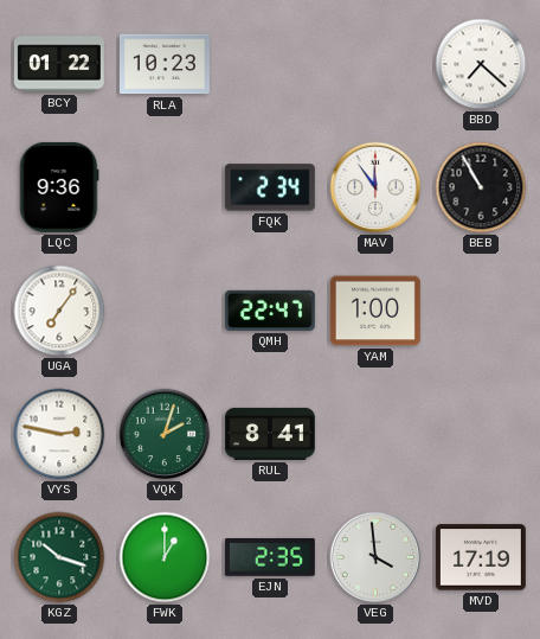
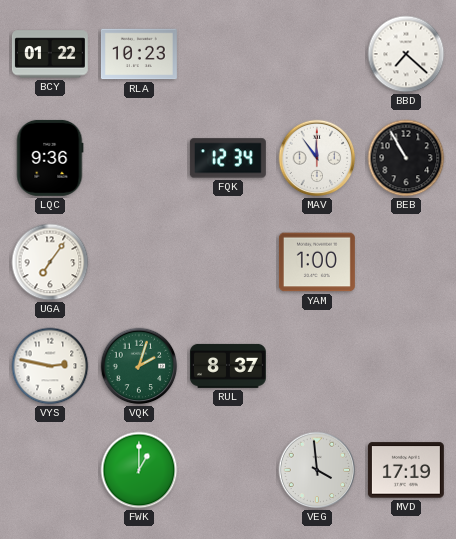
FQK: 2:34 -> 12:34 (228, 158)
QMH: 22:47 -> none (270, 311)
RUL: 8:41 -> 8:37 (228, 366)
KGZ: 10:18 -> none (59, 557)
EJN: 2:35 -> none (270, 557)
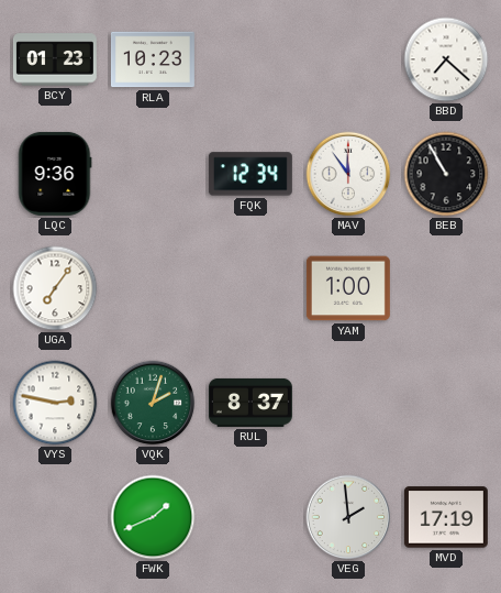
BCY: 01:22 -> 01:23 (55, 59)
FWK: 1:00 -> 1:41 (153, 517)
VEG: 3:59 -> 1:59 (348, 517)
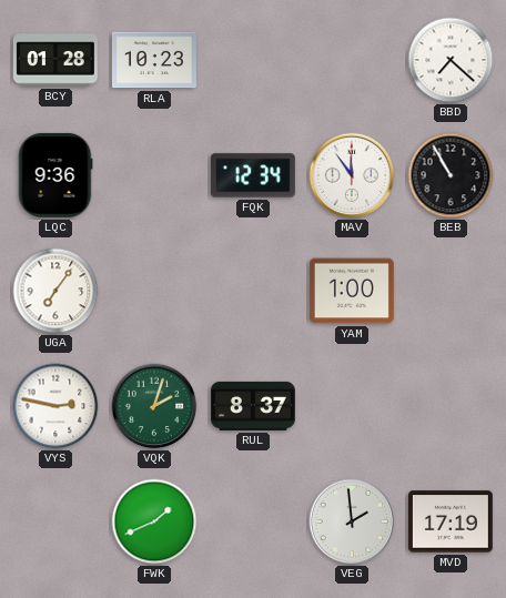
BCY: 01:23 -> 01:28 (55, 60)
